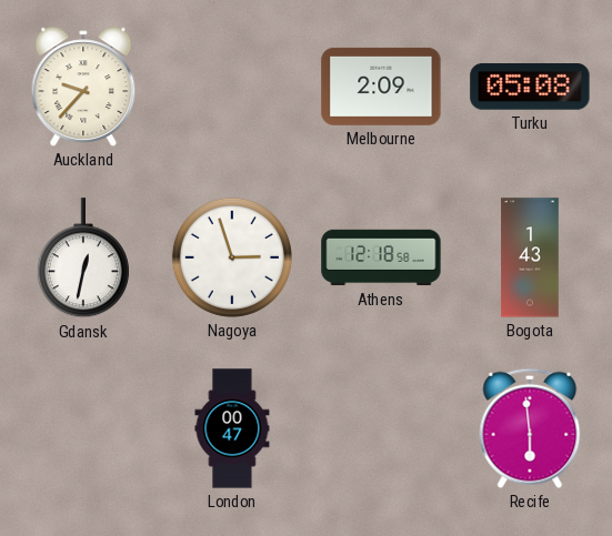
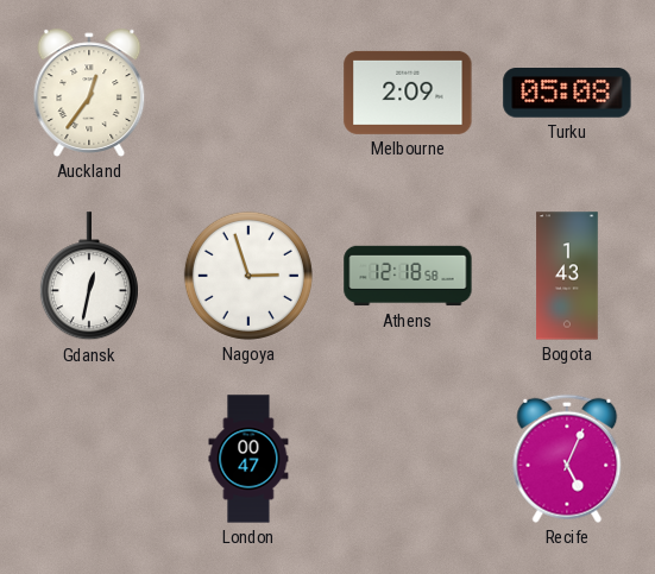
Auckland: 9:37 -> 12:36 (89, 93)
Recife: 5:59 -> 5:04 (567, 459)
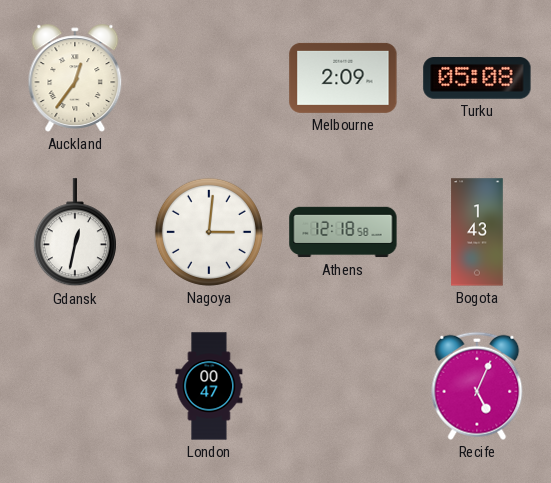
Nagoya: 2:57 -> 3:01 (209, 232)
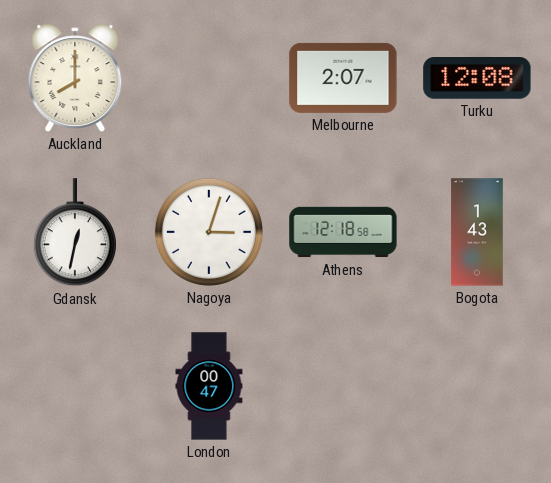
Auckland: 12:36 -> 8:00 (75, 78)
Melbourne: 2:09 -> 2:07 (343, 78)
Turku: 05:08 -> 12:08 (477, 78)
Nagoya: 3:01 -> 3:03 (209, 232)
Recife: 5:04 -> none (477, 386)
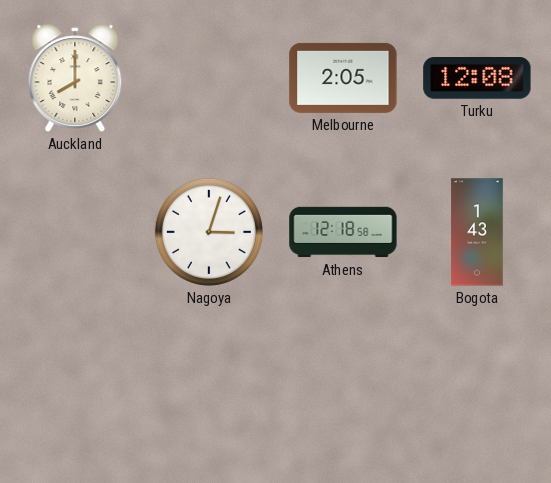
Melbourne: 2:07 -> 2:05 (343, 78)
Gdansk: 12:32 -> none (75, 233)
London: 00:47 -> none (209, 386)
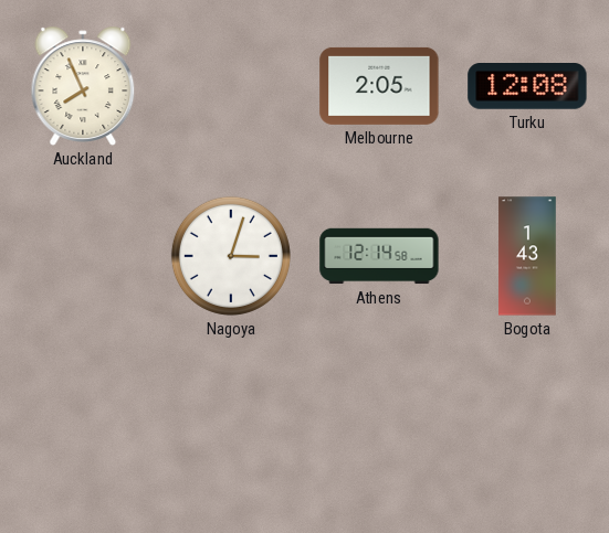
Auckland: 8:00 -> 7:56 (83, 86)
Athens: 12:18 -> 12:14 (379, 256)
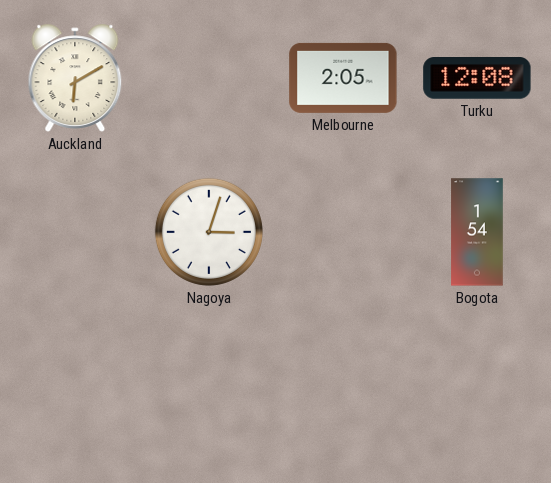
Auckland: 7:56 -> 6:10 (75, 78)
Athens: 12:14 -> none (379, 256)
Bogota: 1:43 -> 1:54 (477, 232)
